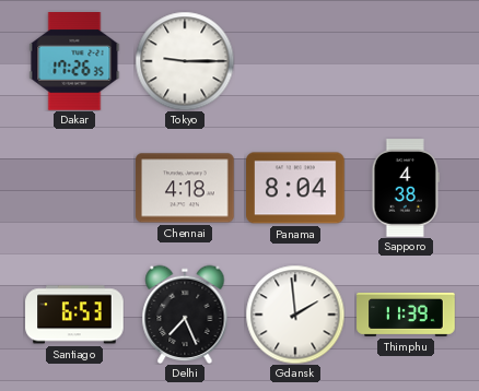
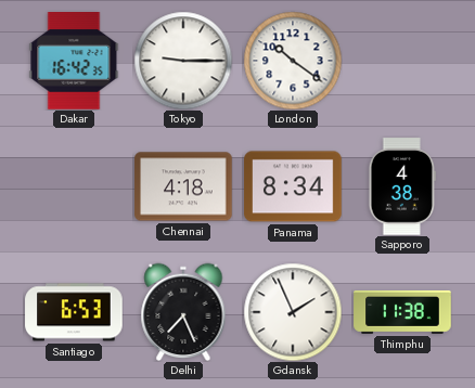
Dakar: 17:26 -> 16:42 (74, 62)
London: none -> 10:21 (293, 61)
Panama: 8:04 -> 8:34 (293, 186)
Gdansk: 1:59 -> 1:56 (293, 312)
Thimphu: 11:39 -> 11:38 (402, 312)
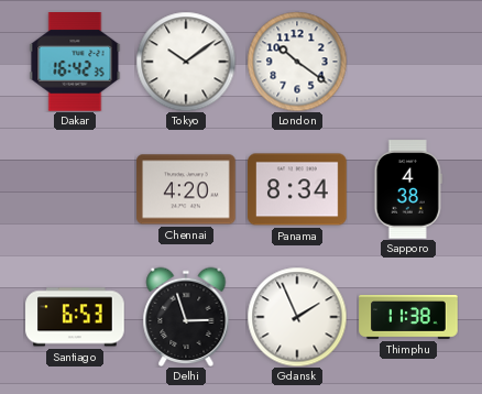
Tokyo: 9:15 -> 10:09 (186, 62)
Chennai: 4:18 -> 4:20 (186, 189)
Delhi: 7:26 -> 2:57 (186, 317)
